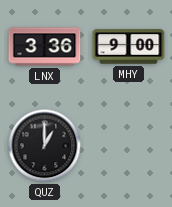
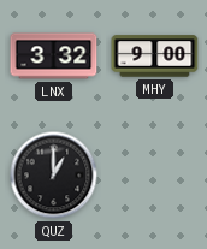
LNX: 3:36 -> 3:32 (54, 57)
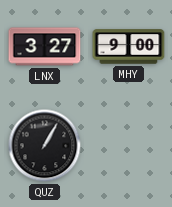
LNX: 3:32 -> 3:27 (45, 47)
QUZ: 1:00 -> 1:05 (45, 146)
